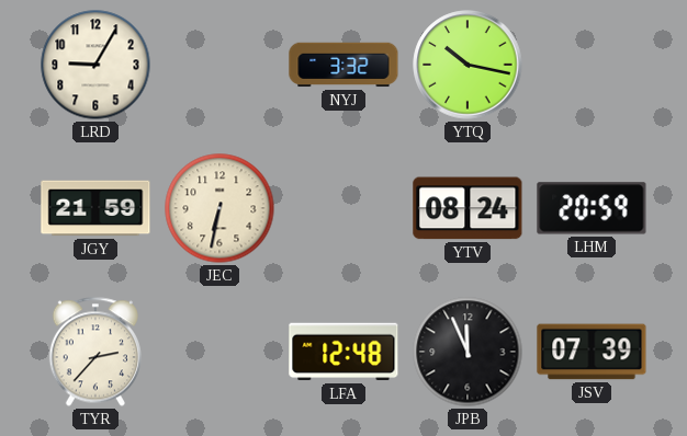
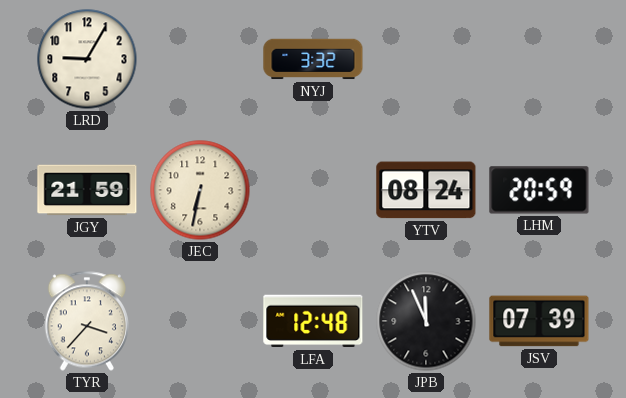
YTQ: 10:17 -> none (468, 65)
TYR: 2:37 -> 3:37 (87, 321)
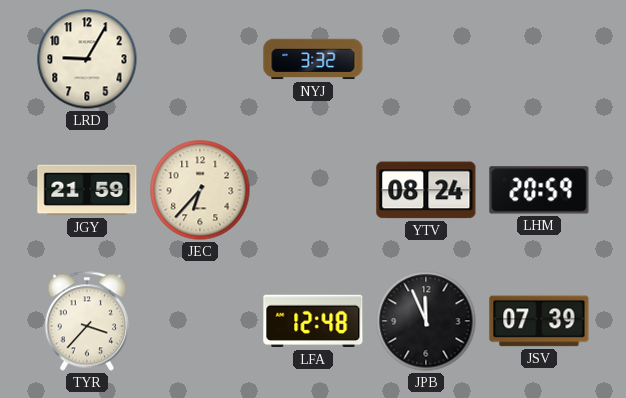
JEC: 6:32 -> 6:37 (200, 190)
